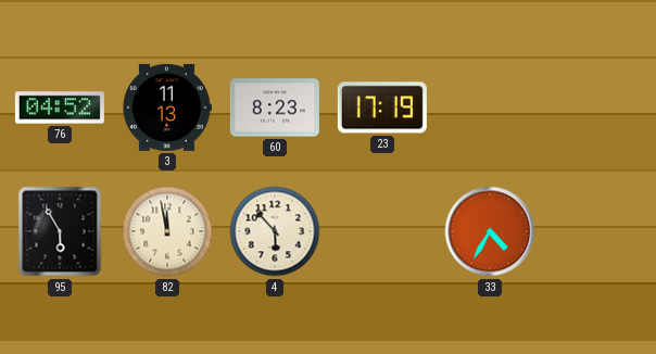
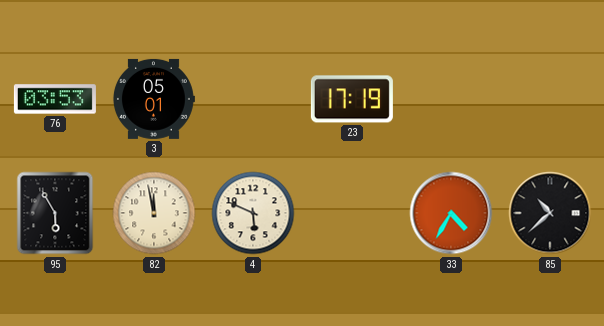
76: 04:52 -> 03:53 (55, 99)
3: 11:13 -> 05:01 (153, 99)
60: 8:23 -> none (275, 108)
4: 5:53 -> 5:49 (253, 213)
85: none -> 10:38 (550, 213)
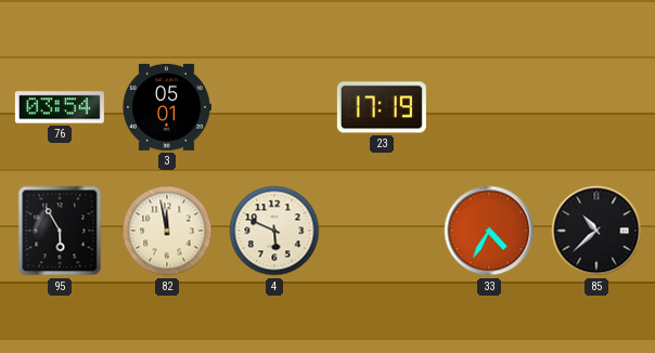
76: 03:53 -> 03:54 (60, 107)
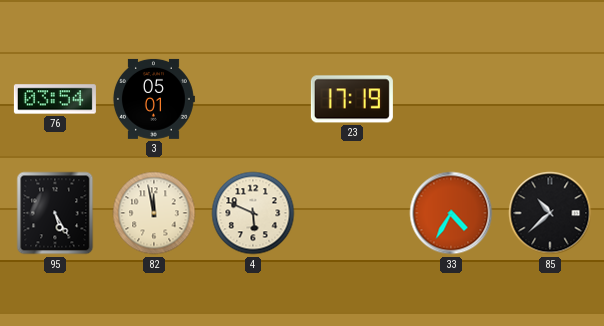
95: 5:55 -> 5:25 (55, 213)
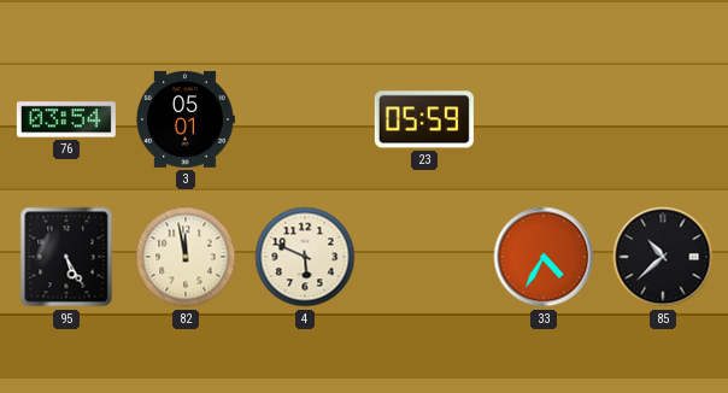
23: 17:19 -> 05:59 (424, 119)
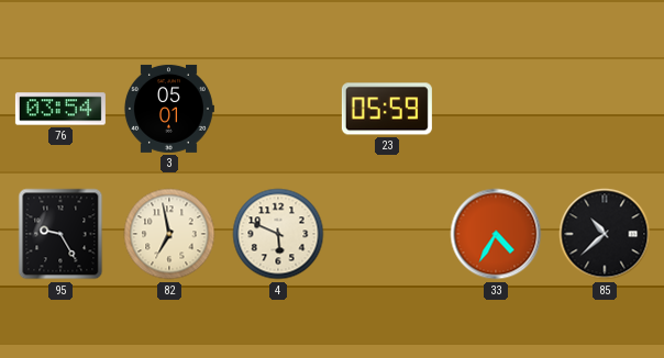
95: 5:25 -> 9:25 (60, 234)
82: 11:58 -> 6:58 (169, 234)
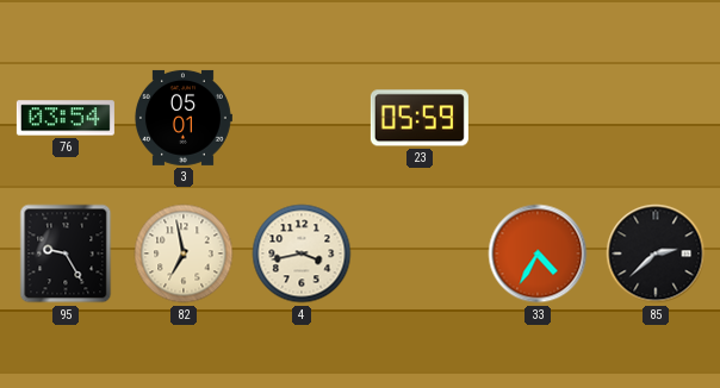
4: 5:49 -> 3:43 (302, 254)
85: 10:38 -> 2:38 (656, 254)
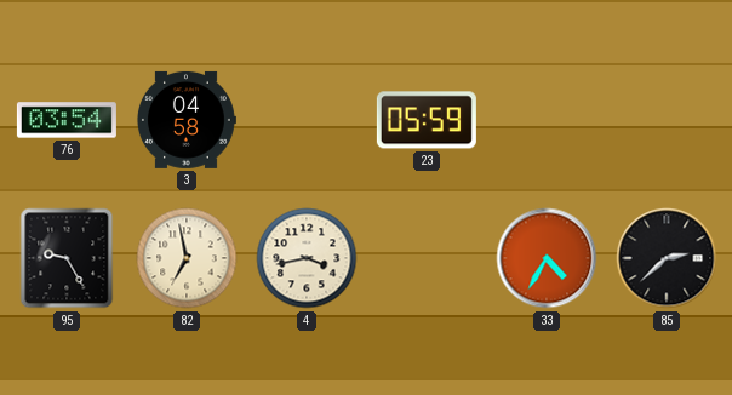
3: 05:01 -> 04:58 (185, 120)
